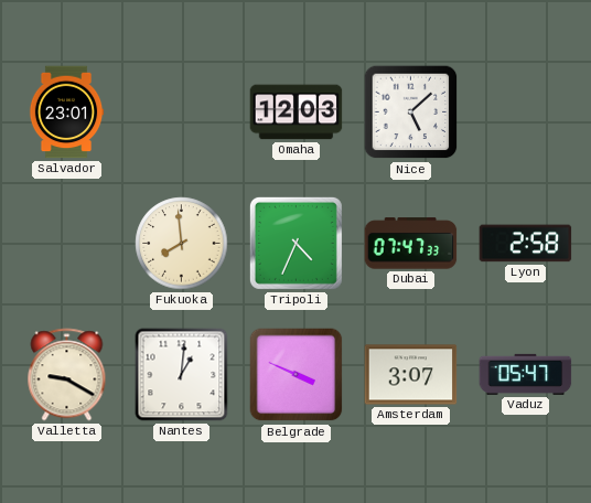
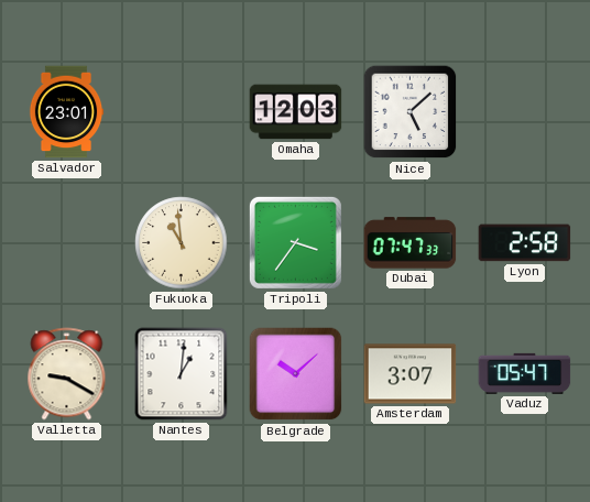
Fukuoka: 7:59 -> 10:59 (182, 243)
Tripoli: 4:34 -> 3:36 (295, 242)
Belgrade: 3:49 -> 10:08 (296, 374)
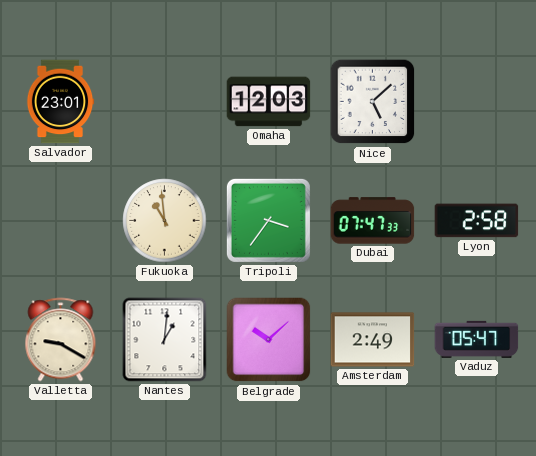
Amsterdam: 3:07 -> 2:49 (373, 340)
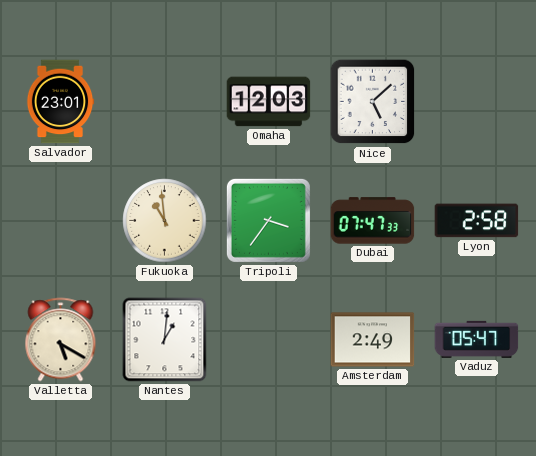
Valletta: 9:20 -> 5:20 (61, 340)
Belgrade: 10:08 -> none (269, 340)
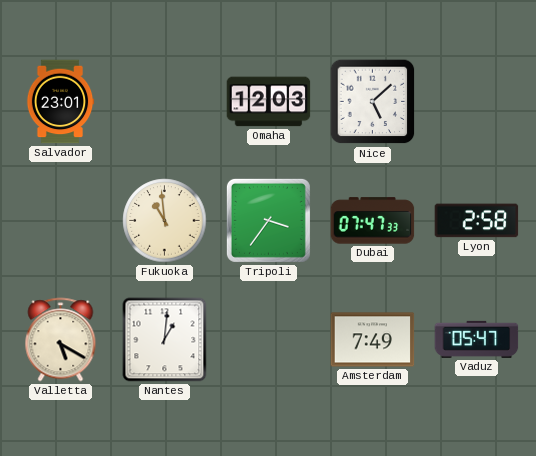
Amsterdam: 2:49 -> 7:49 (373, 340)
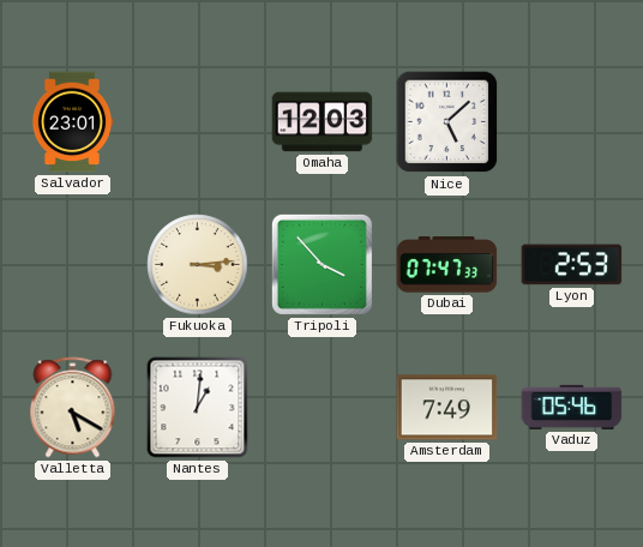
Fukuoka: 10:59 -> 3:14 (198, 265)
Tripoli: 3:36 -> 3:53 (321, 264)
Lyon: 2:58 -> 2:53 (572, 265)
Vaduz: 05:47 -> 05:46 (572, 407)
